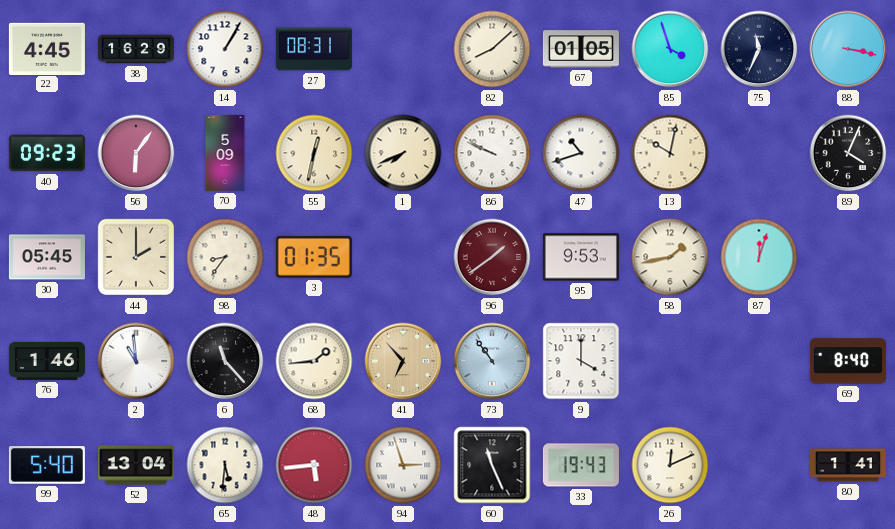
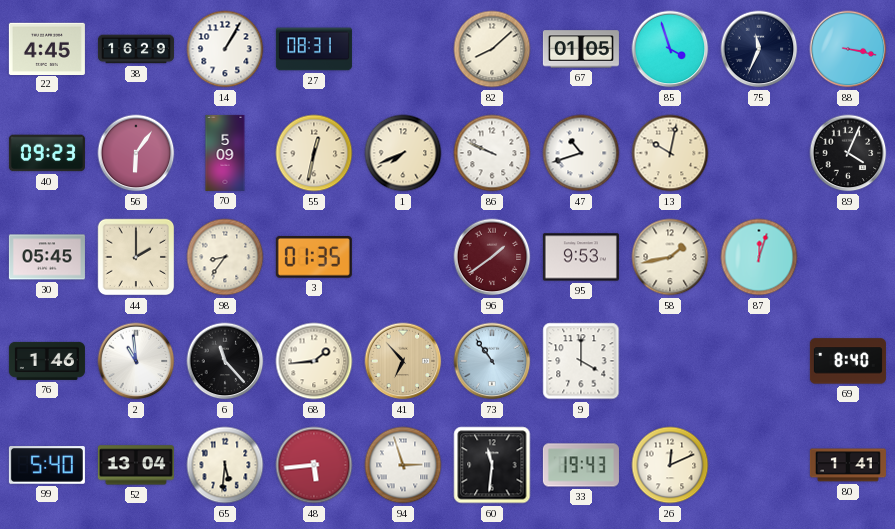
60: 11:26 -> 11:31 (492, 465)
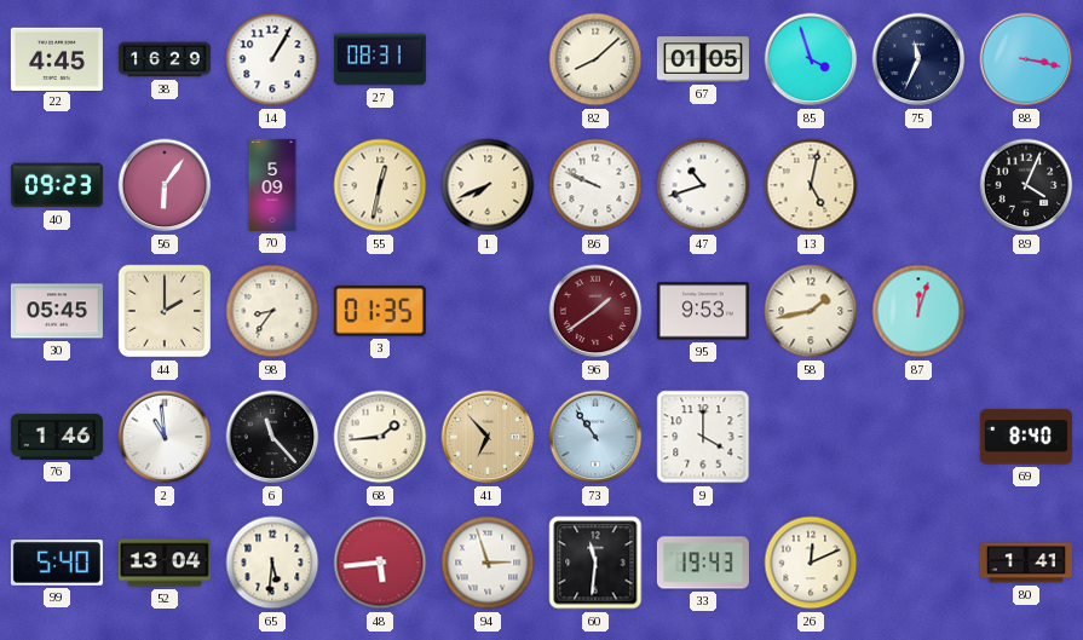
13: 10:02 -> 5:02 (811, 185)
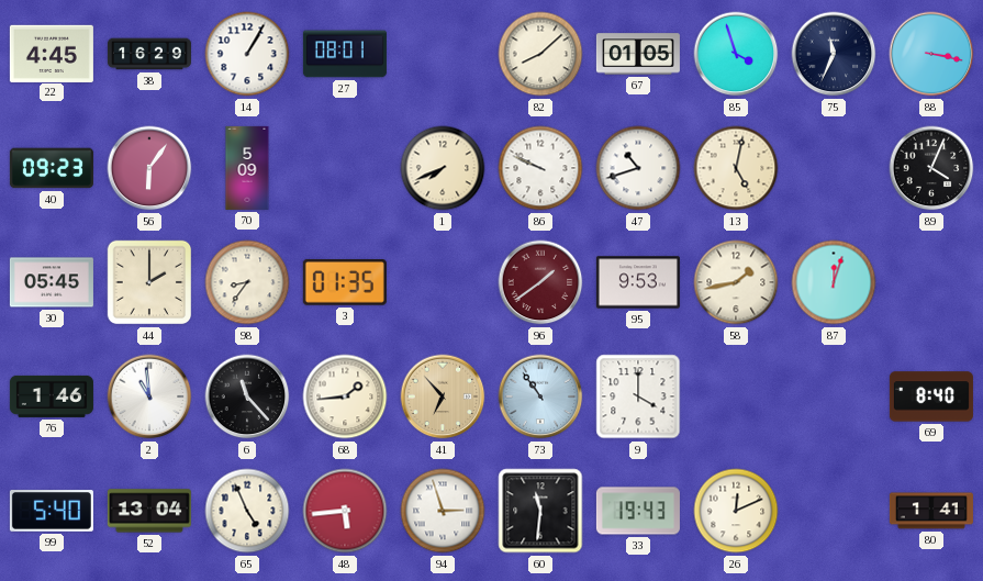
27: 08:31 -> 08:01 (345, 54)
55: 12:32 -> none (380, 185)
65: 5:31 -> 4:56 (247, 511)
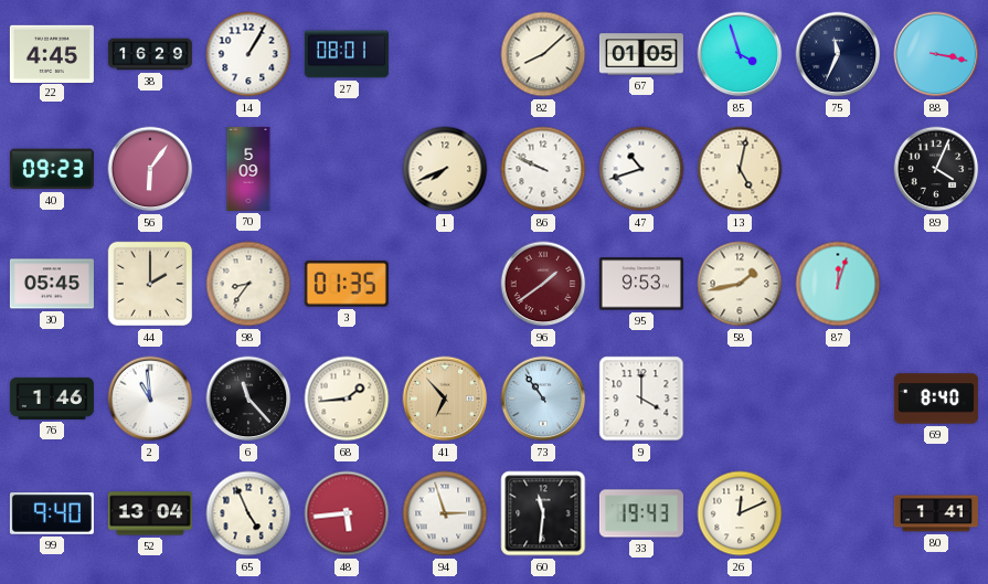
99: 5:40 -> 9:40 (52, 513)
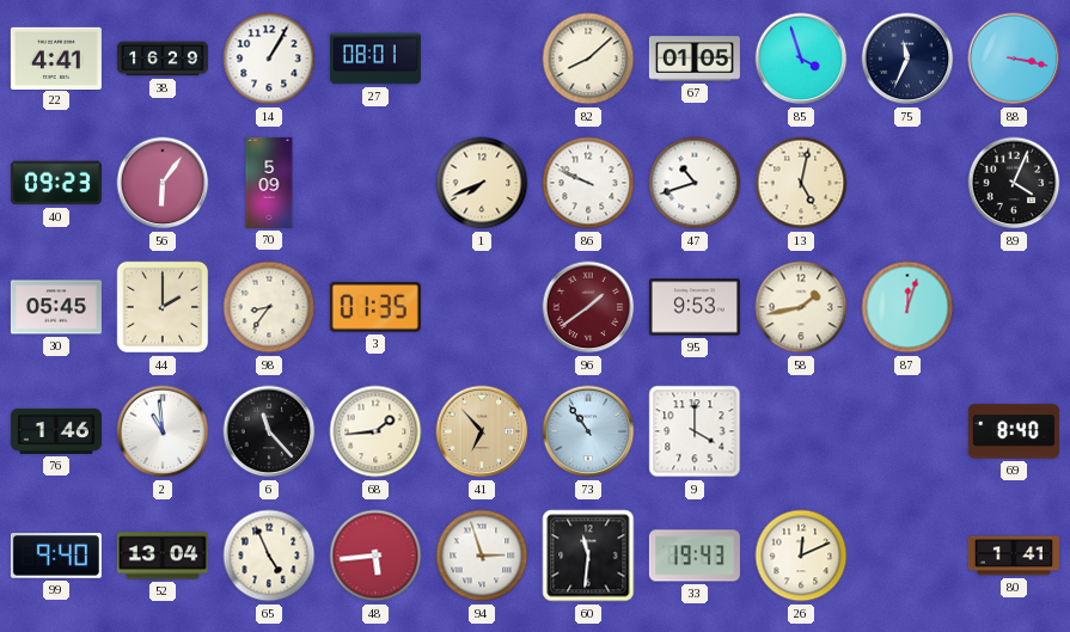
22: 4:45 -> 4:41 (56, 57)
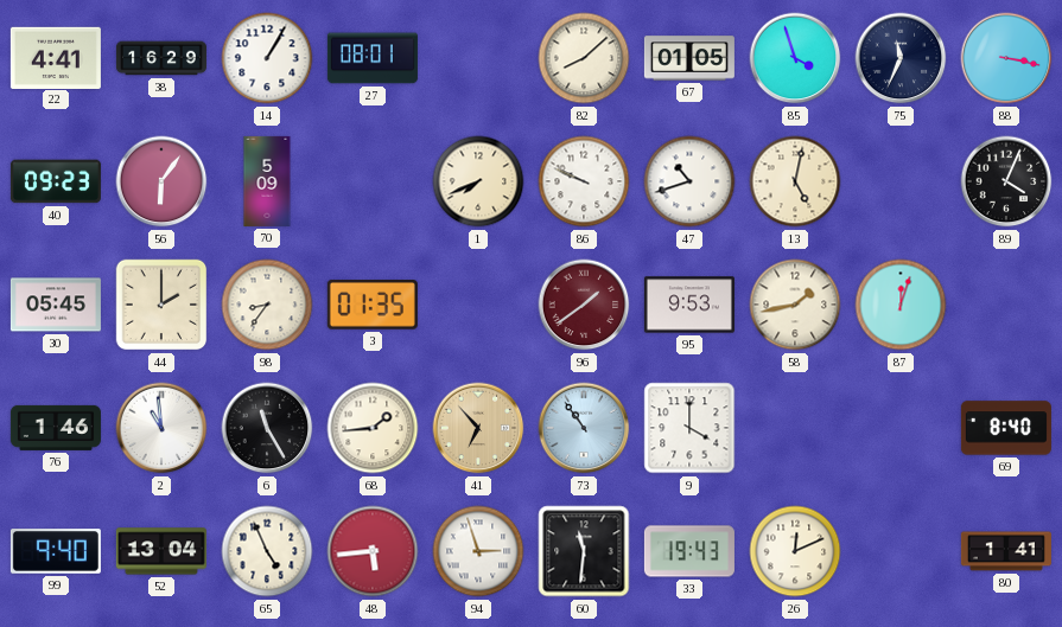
6: 11:23 -> 11:25 (267, 428)
